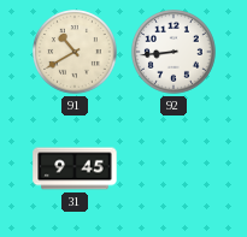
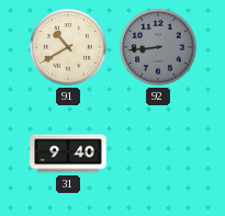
92 dial: white -> grey (159, 48)
31: 9:45 -> 9:40 (68, 154)
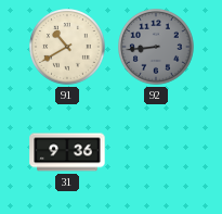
31: 9:40 -> 9:36 (67, 152)
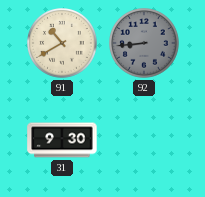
31: 9:36 -> 9:30 (62, 140)
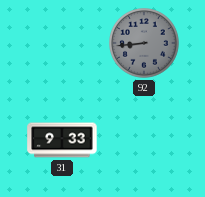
91: 10:40 -> none (63, 44)
31: 9:30 -> 9:33 (62, 140)
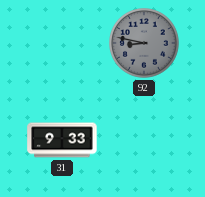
92: 8:44 -> 8:47 (145, 44)
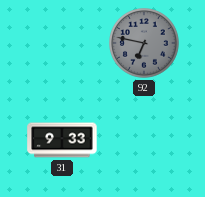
92: 8:47 -> 6:47 (145, 44)
